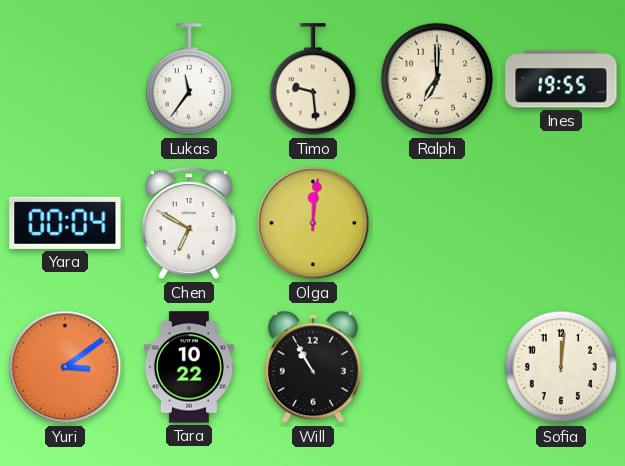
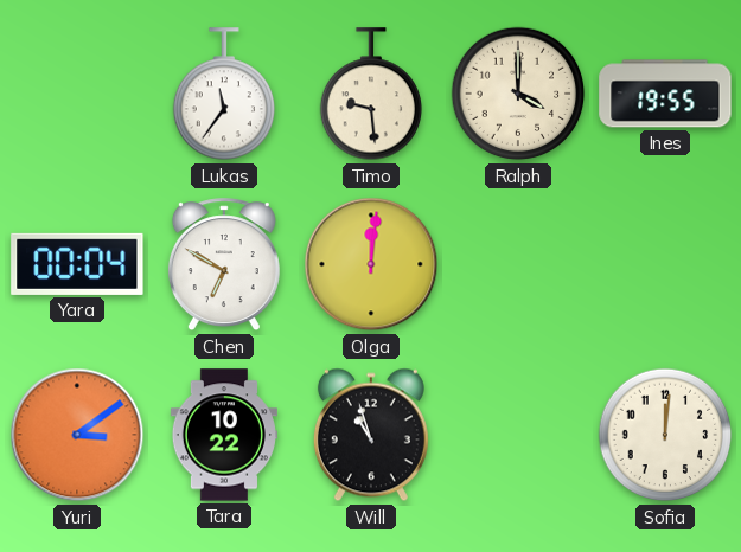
Ralph: 7:00 -> 4:00 (518, 94)
Will: 10:55 -> 10:57 (371, 435)
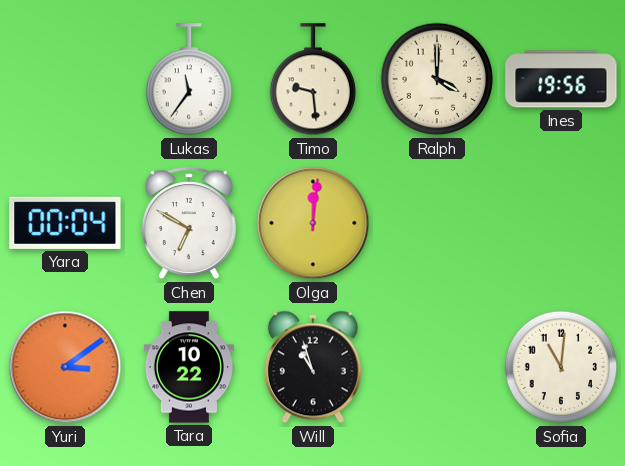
Ines: 19:55 -> 19:56 (561, 79)
Sofia: 12:01 -> 11:01 (561, 367)
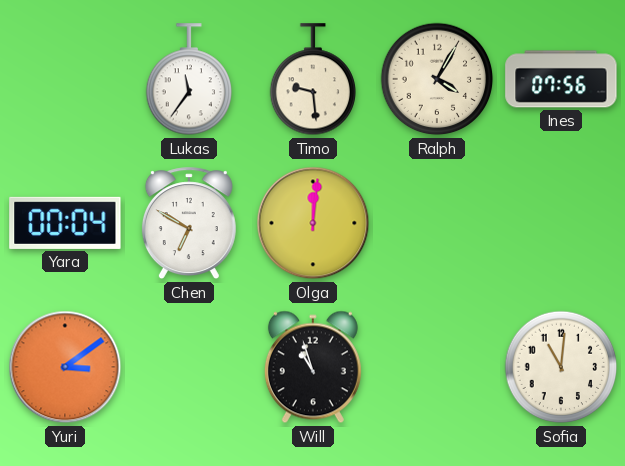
Ralph: 4:00 -> 4:05 (437, 79)
Ines: 19:56 -> 07:56 (561, 79)
Tara: 10:22 -> none (189, 367)
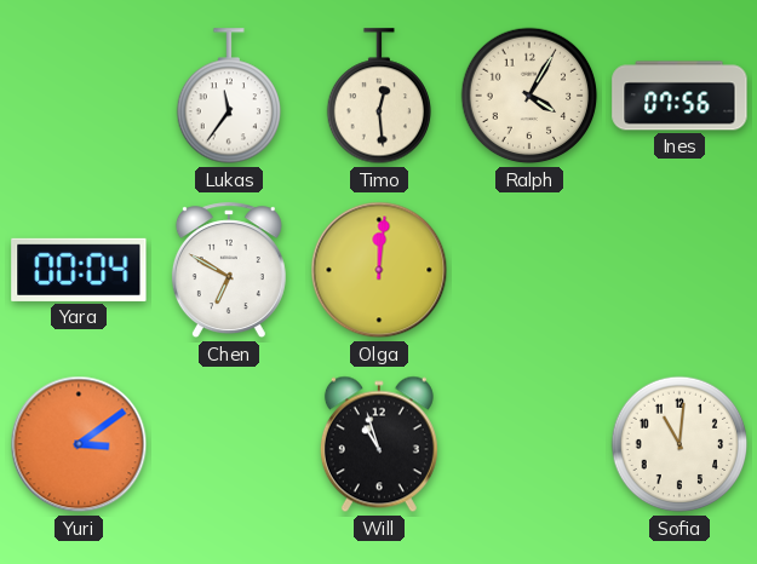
Timo: 9:29 -> 12:29 (378, 97)
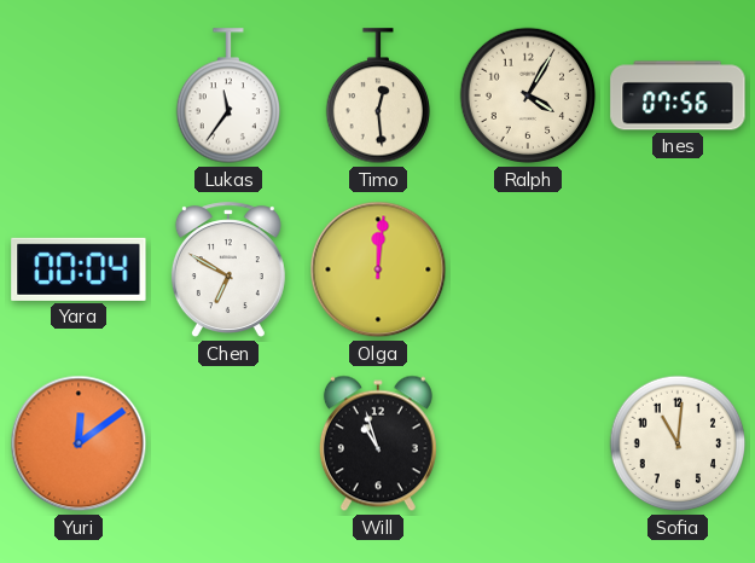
Yuri: 3:09 -> 12:09 (79, 443)
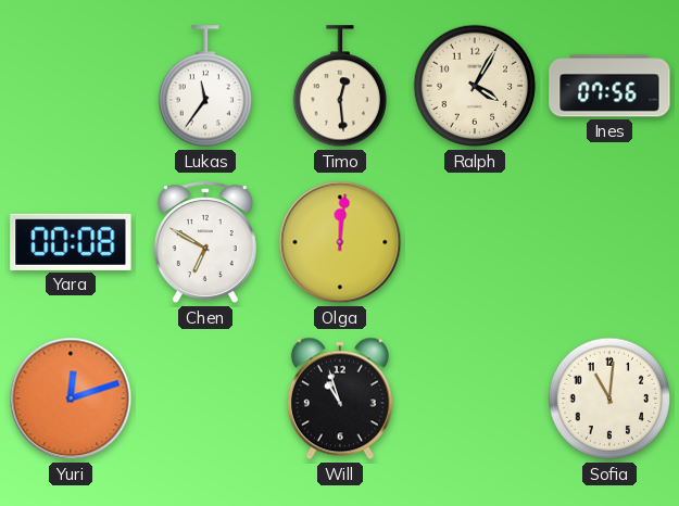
Yara: 00:04 -> 00:08 (71, 242)
Yuri: 12:09 -> 12:12 (71, 399)
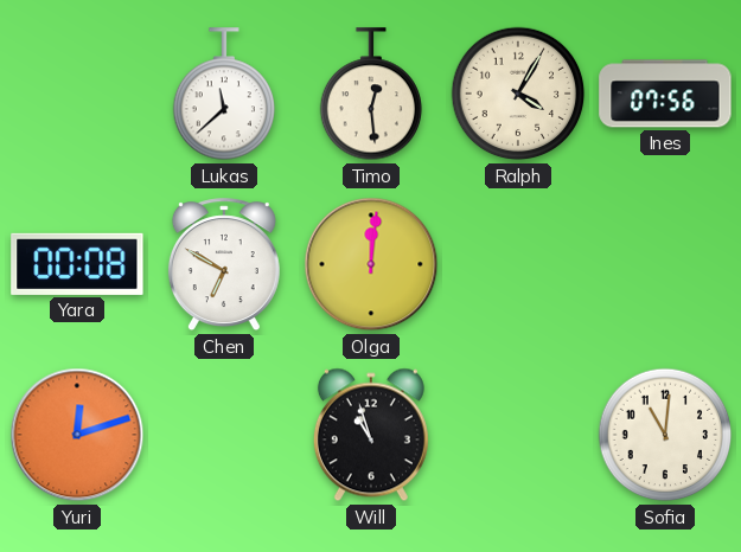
Lukas: 11:36 -> 11:38 (223, 95)
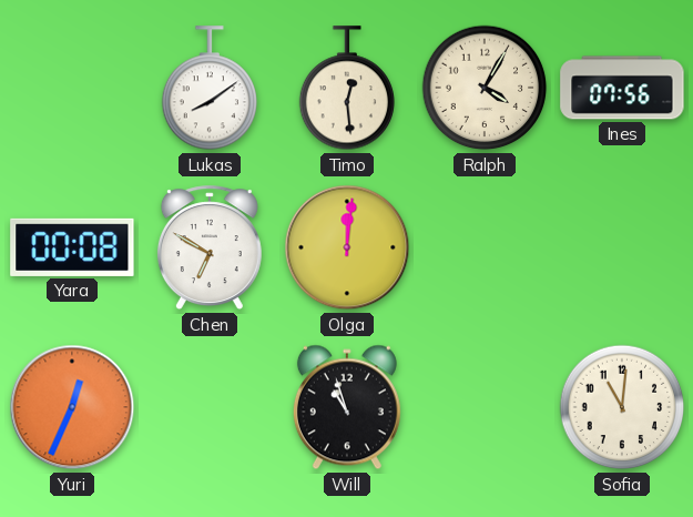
Lukas: 11:38 -> 8:09 (208, 89)
Yuri: 12:12 -> 12:34 (72, 407)
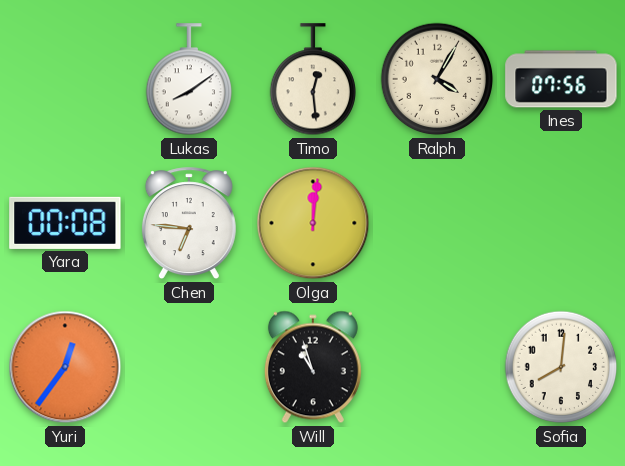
Chen: 6:50 -> 6:46 (189, 224)
Yuri: 12:34 -> 12:36 (65, 367)
Sofia: 11:01 -> 8:01 (561, 367)
